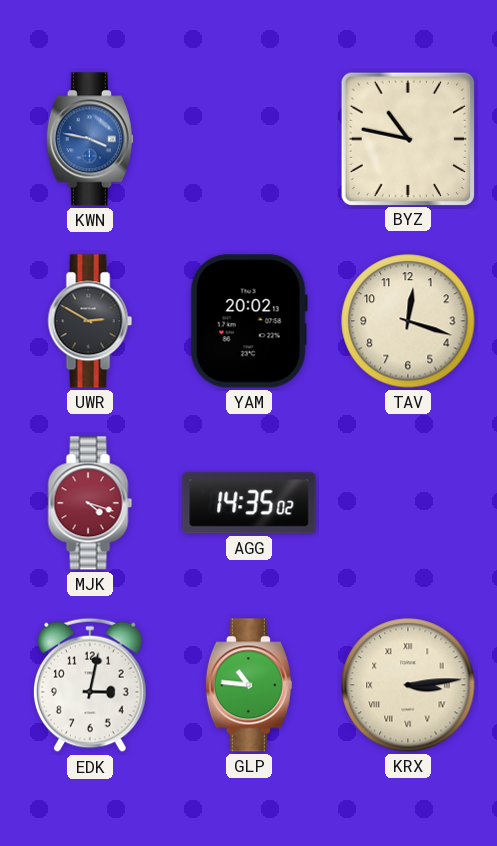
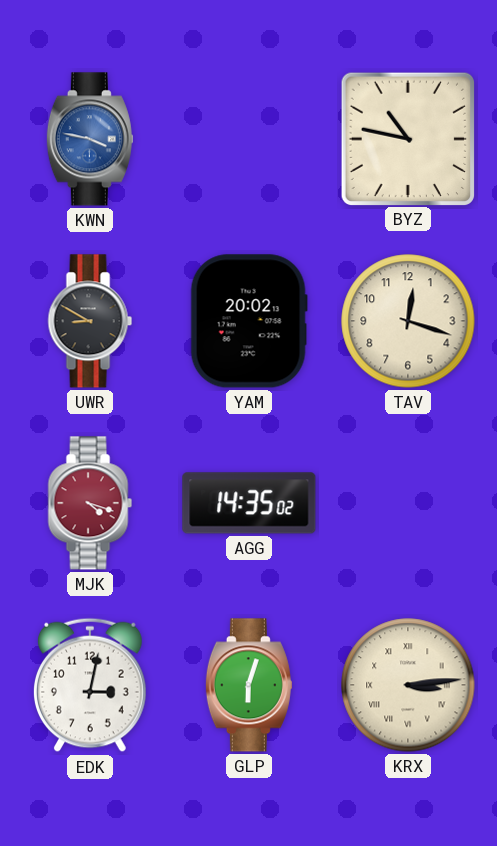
UWR: 2:50 -> 8:50 (90, 321)
GLP: 10:46 -> 6:03 (249, 685)
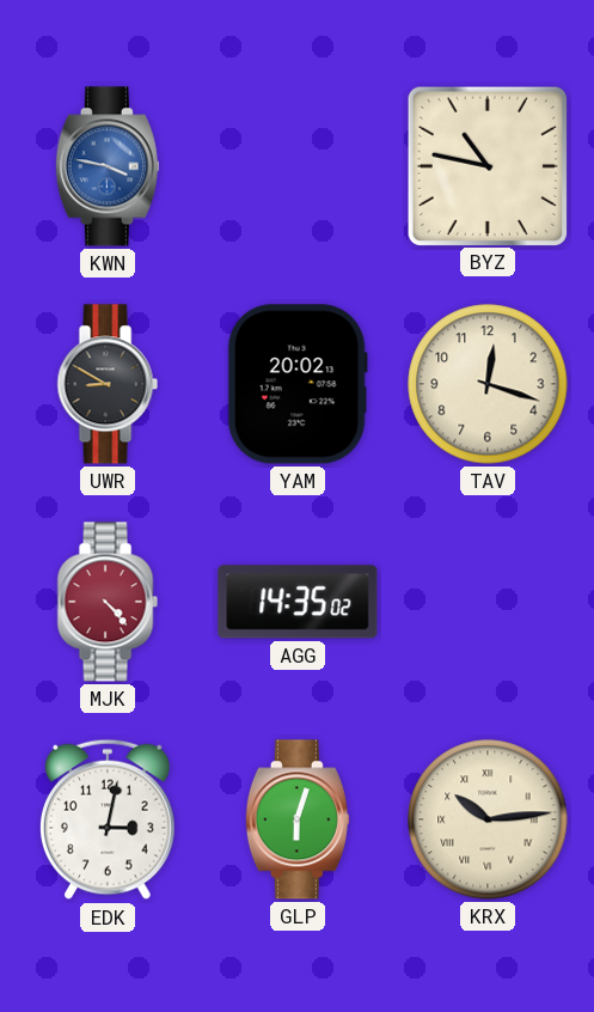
MJK: 4:18 -> 4:23 (108, 602)
KRX: 3:14 -> 10:14 (488, 819)
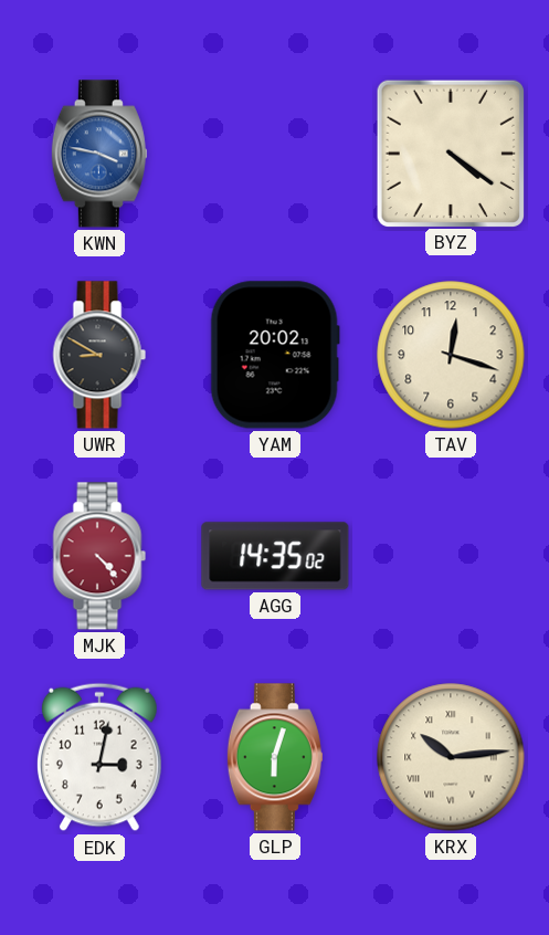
BYZ: 10:47 -> 4:21 (450, 153)
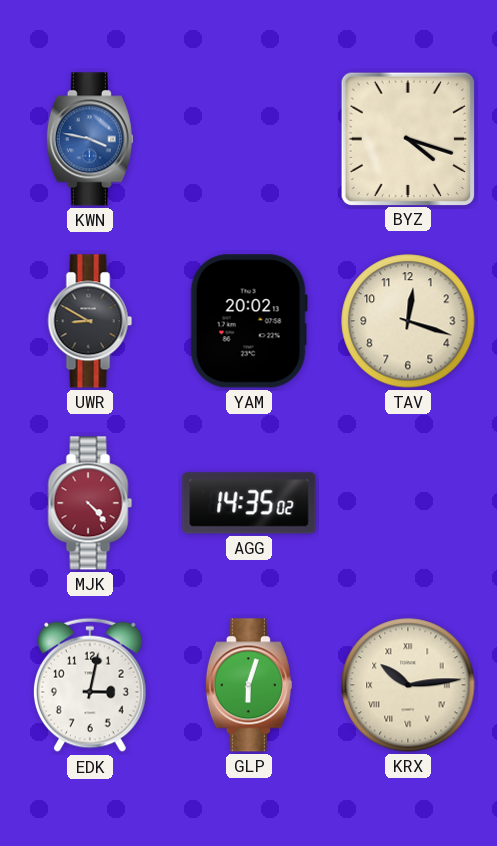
BYZ: 4:21 -> 4:18 (407, 138)
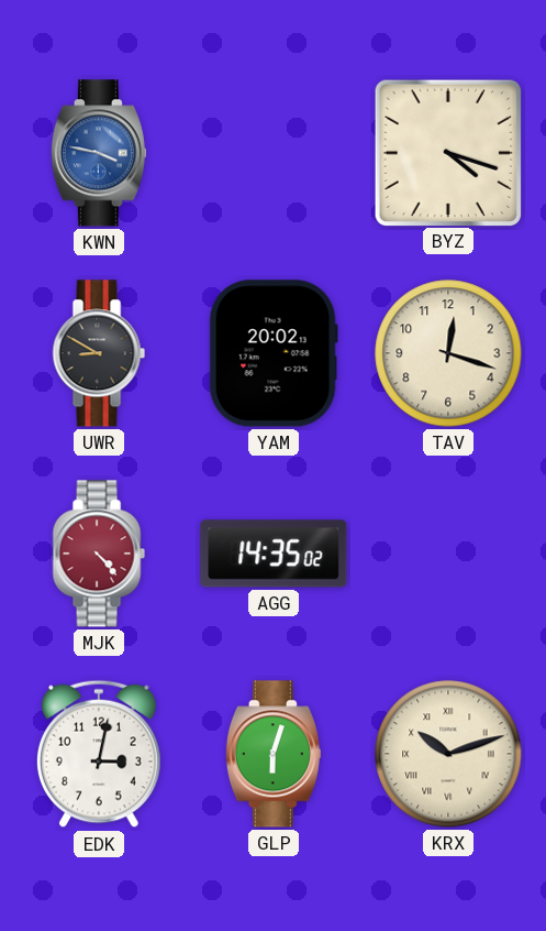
KRX: 10:14 -> 10:12 (448, 754)
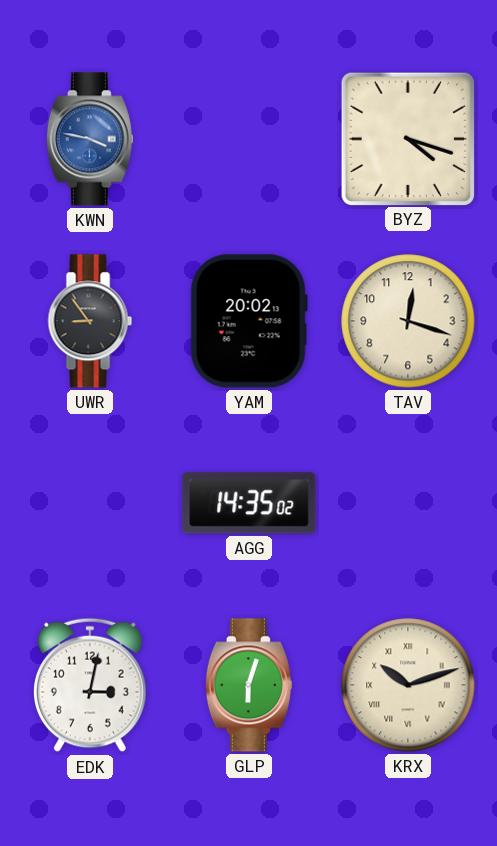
UWR: 8:50 -> 8:54 (90, 321)
MJK: 4:23 -> none (99, 554)
